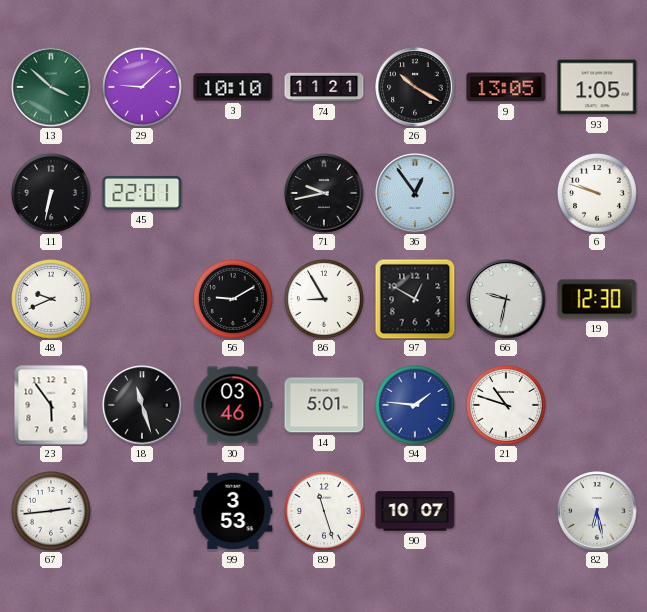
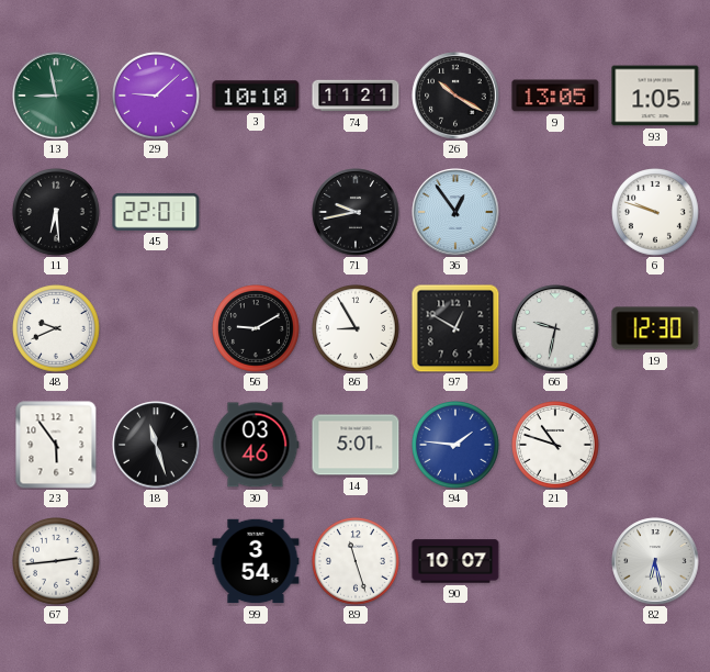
13: 3:52 -> 8:58 (56, 96)
11: 6:32 -> 6:29 (57, 213)
99: 3:53 -> 3:54 (256, 561)
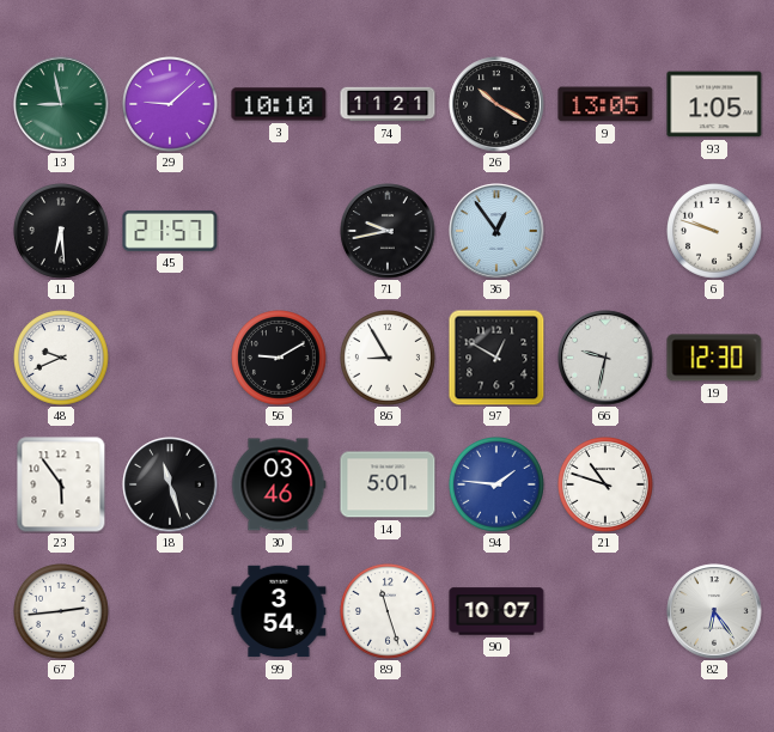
45: 22:01 -> 21:57 (170, 231)
82: 6:28 -> 6:24 (714, 611)
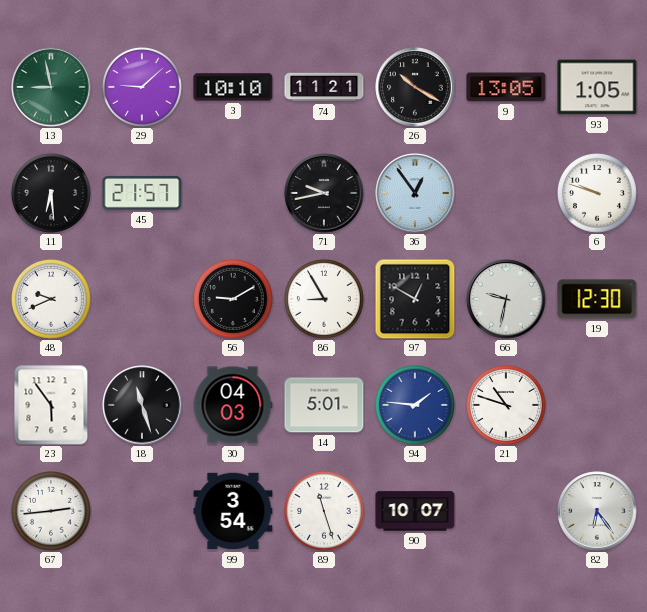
30: 03:46 -> 04:03 (233, 405)
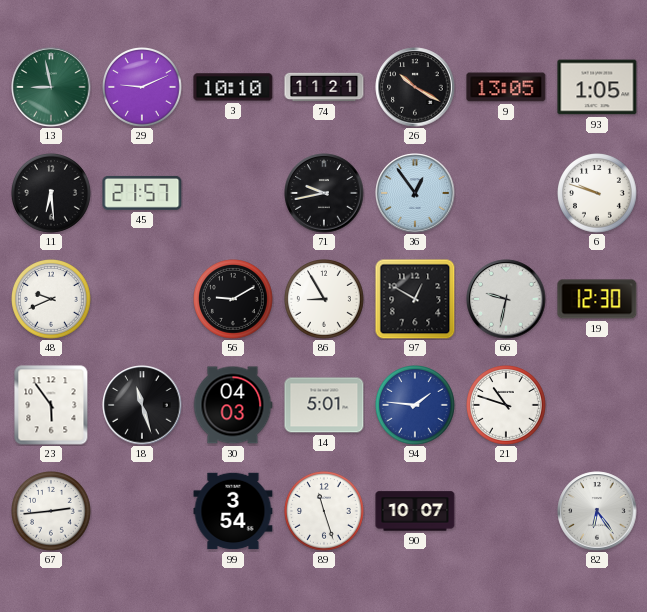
29: 9:08 -> 9:11 (143, 88)
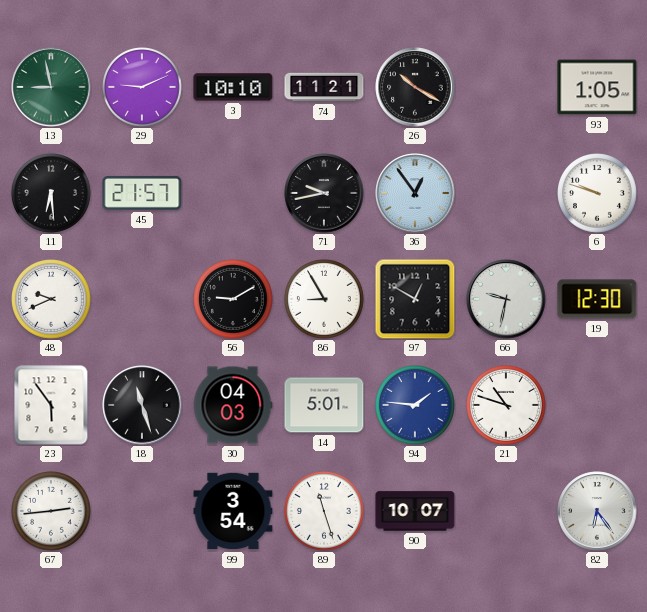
9: 13:05 -> none (506, 87)
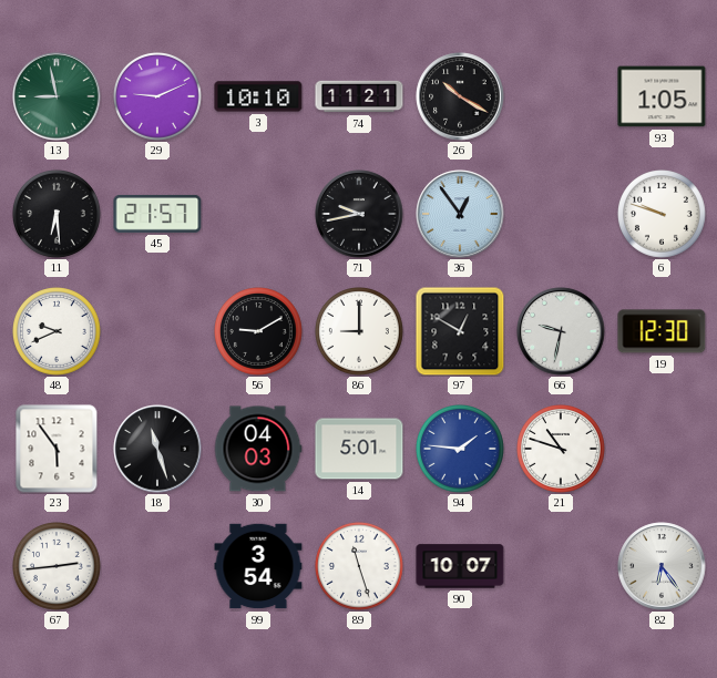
86: 8:55 -> 9:00 (360, 332)
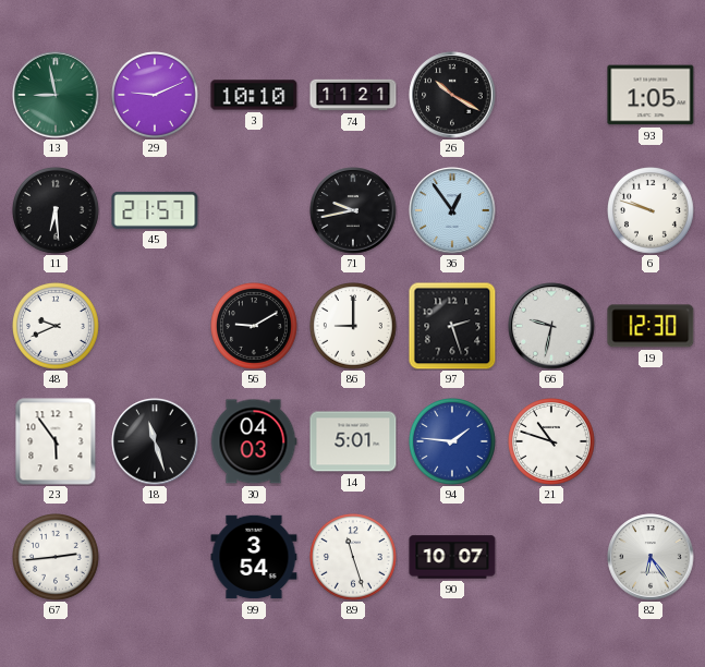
97: 12:50 -> 2:27 (452, 326)
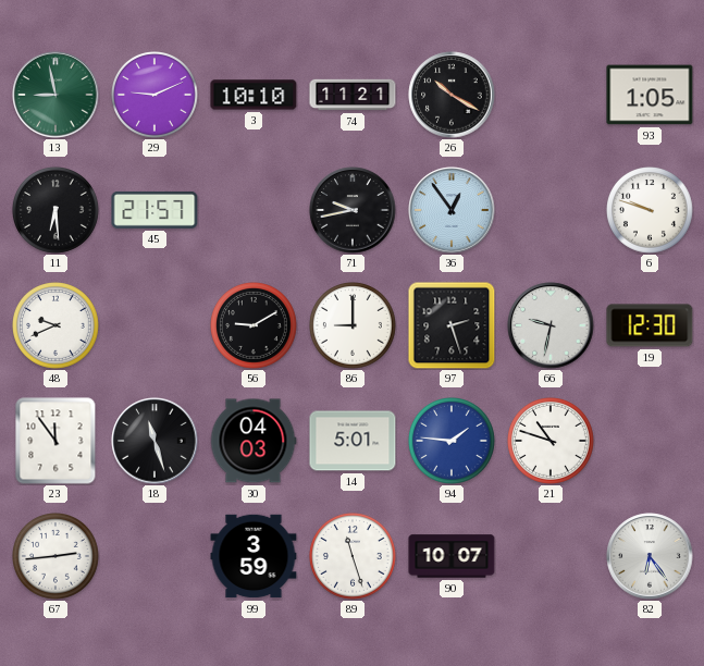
23: 5:54 -> 11:54 (55, 441)
99: 3:54 -> 3:59 (254, 556)
